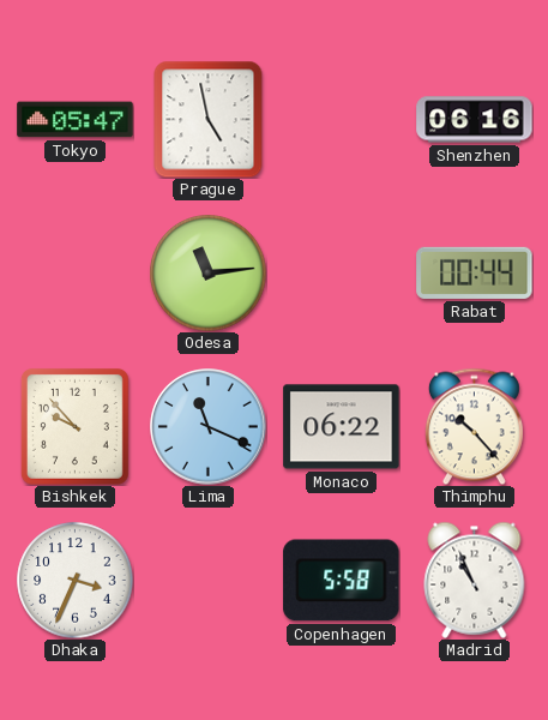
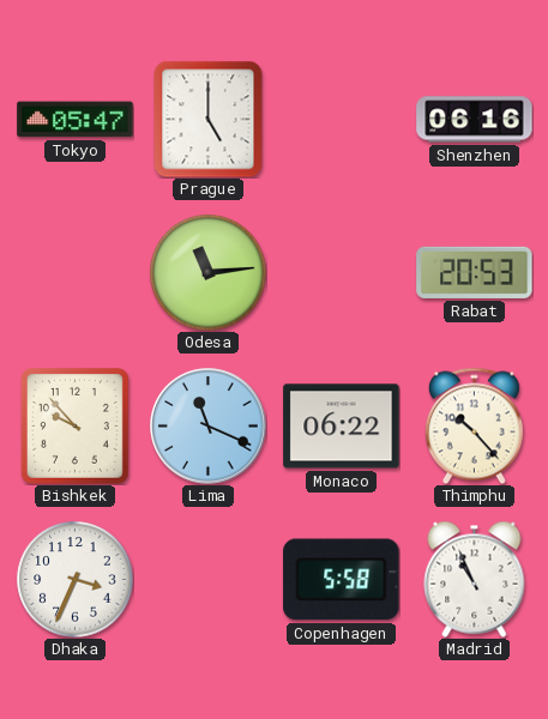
Prague: 4:58 -> 5:00 (209, 119)
Rabat: 00:44 -> 20:53 (475, 272)
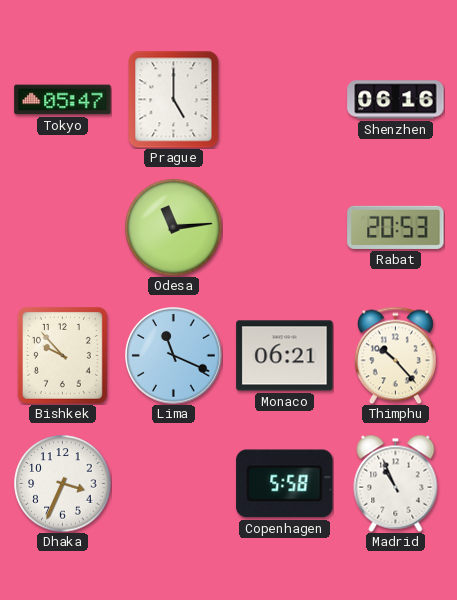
Monaco: 06:22 -> 06:21 (285, 356)
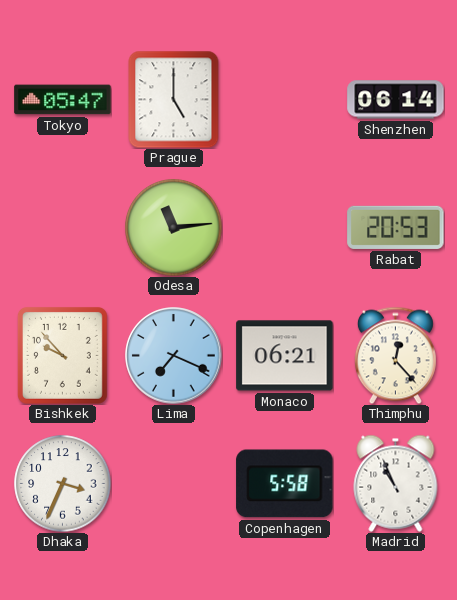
Shenzhen: 06:16 -> 06:14 (396, 100)
Lima: 11:19 -> 7:19 (174, 356)
Thimphu: 10:23 -> 12:23 (395, 355)
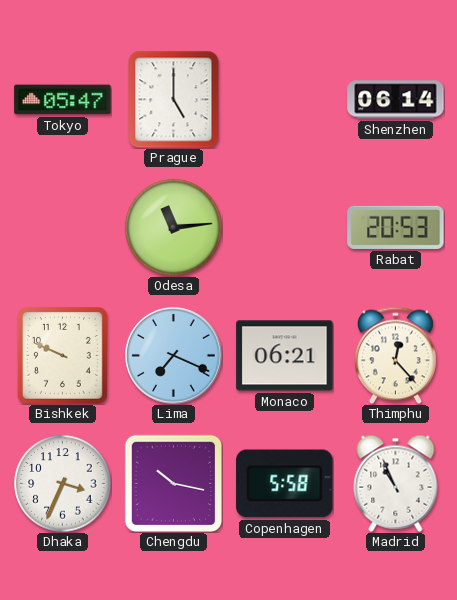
Bishkek: 9:53 -> 9:49 (62, 355)
Chengdu: none -> 10:17 (173, 483)
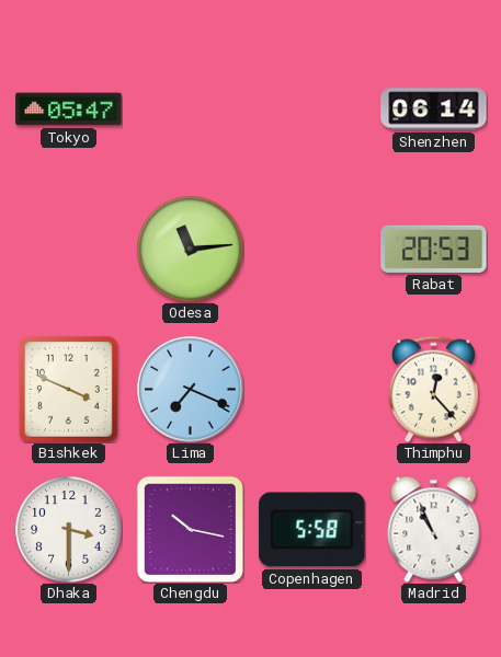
Prague: 5:00 -> none (174, 99)
Bishkek: 9:49 -> 3:49 (68, 389)
Monaco: 06:21 -> none (285, 356)
Dhaka: 3:34 -> 3:30 (69, 530)
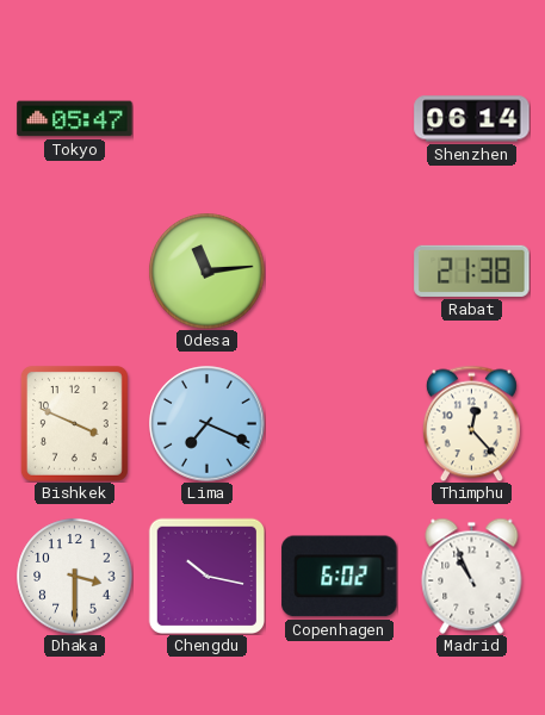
Rabat: 20:53 -> 21:38 (472, 271)
Copenhagen: 5:58 -> 6:02 (340, 577)
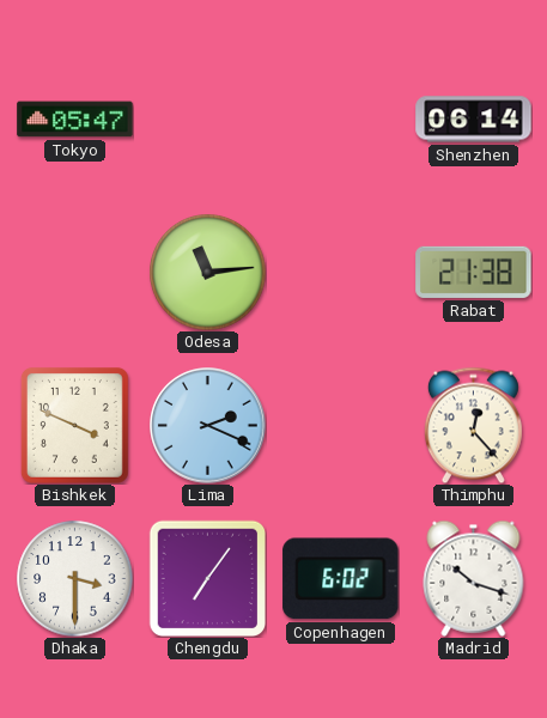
Lima: 7:19 -> 2:19 (208, 426)
Chengdu: 10:17 -> 7:06 (207, 578)
Madrid: 10:56 -> 10:18 (474, 578)
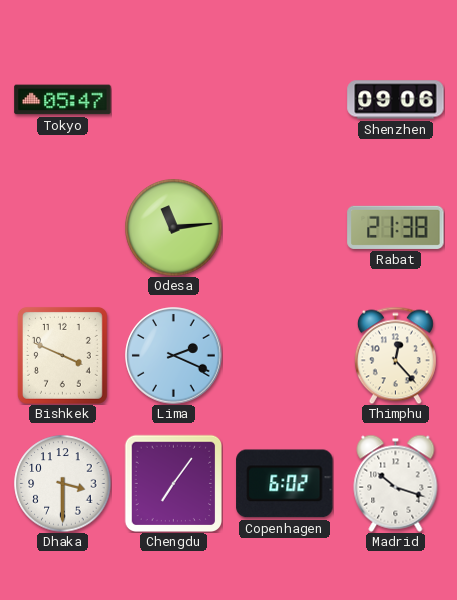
Shenzhen: 06:14 -> 09:06 (396, 100)
